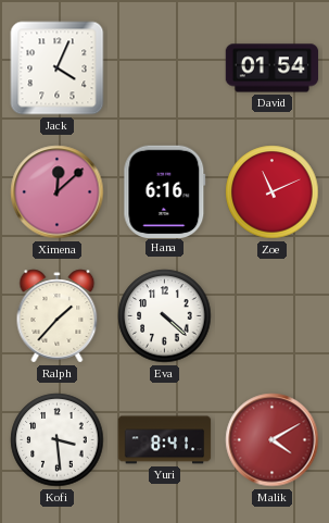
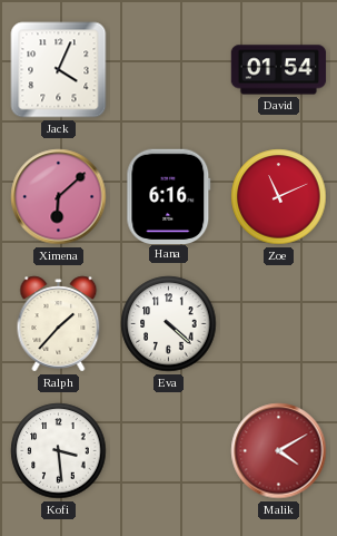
Ximena: 12:08 -> 6:08 (59, 197)
Yuri: 8:41 -> none (165, 440)
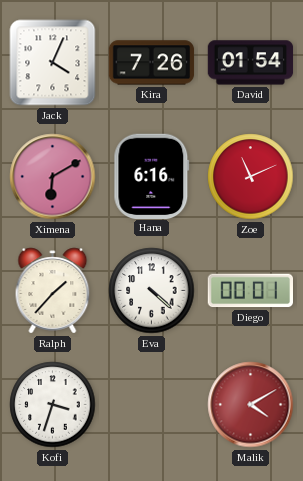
Kira: none -> 7:26 (152, 63)
Ximena: 6:08 -> 6:10 (53, 177)
Diego: none -> 00:01 (250, 291)
Kofi: 3:29 -> 3:33 (53, 405)
